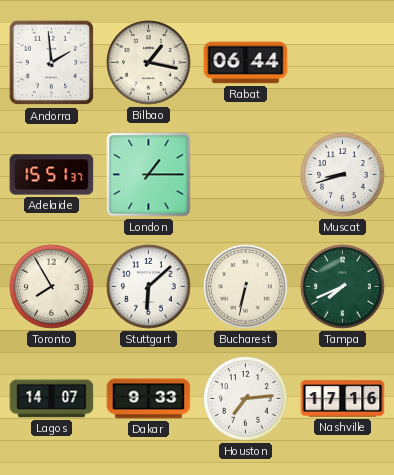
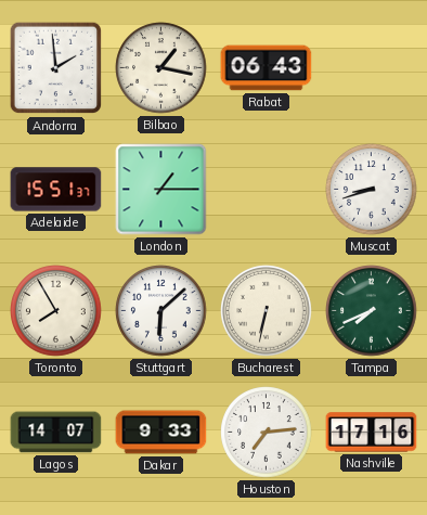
Rabat: 06:44 -> 06:43 (267, 68)
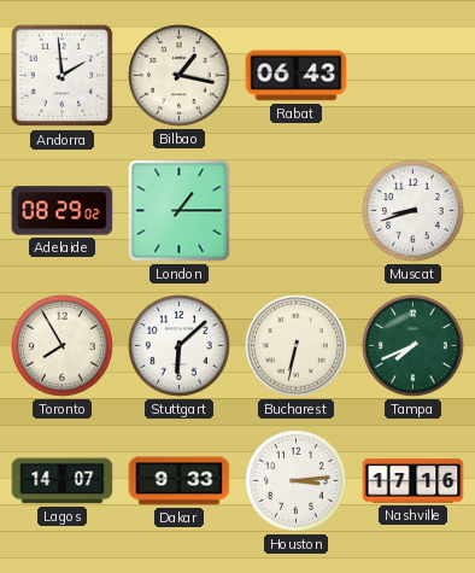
Adelaide: 15:51 -> 08:29 (63, 211)
Houston: 7:14 -> 3:14 (297, 481)
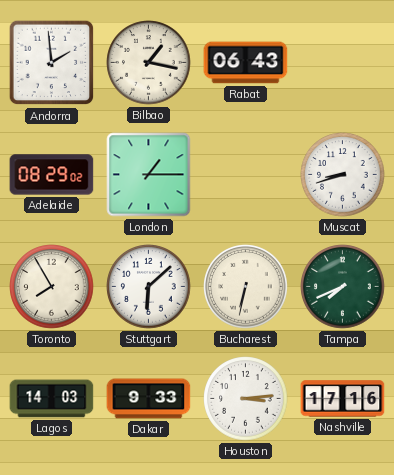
Lagos: 14:07 -> 14:03 (52, 399)
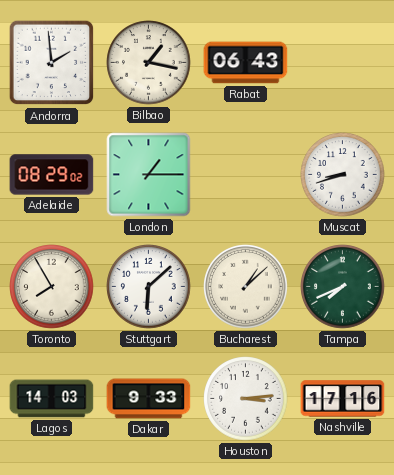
Bucharest: 6:32 -> 1:08 (246, 287)
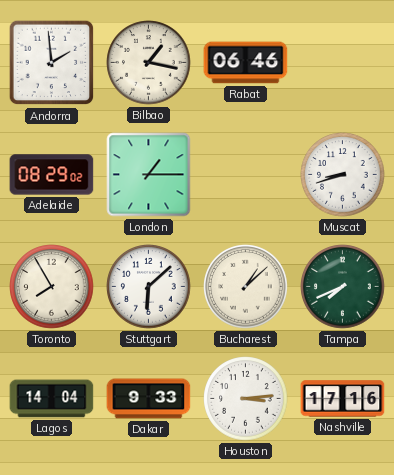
Rabat: 06:43 -> 06:46 (246, 63)
Lagos: 14:03 -> 14:04 (52, 399)
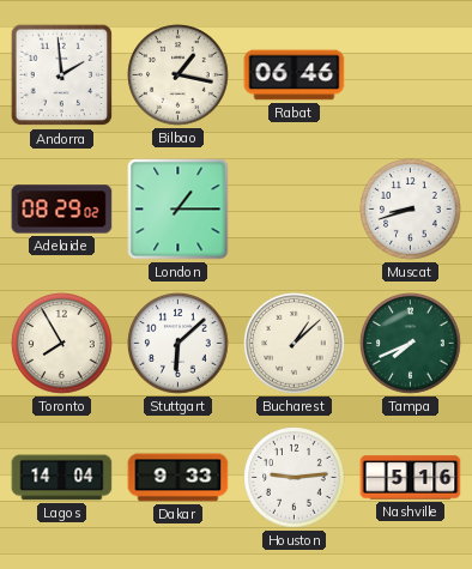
Houston: 3:14 -> 9:14 (295, 478)
Nashville: 17:16 -> 5:16 (411, 478)
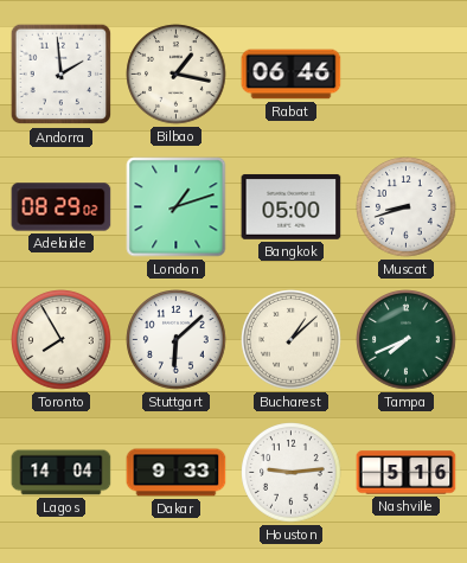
London: 1:15 -> 1:12 (177, 207)
Bangkok: none -> 05:00 (292, 206)
